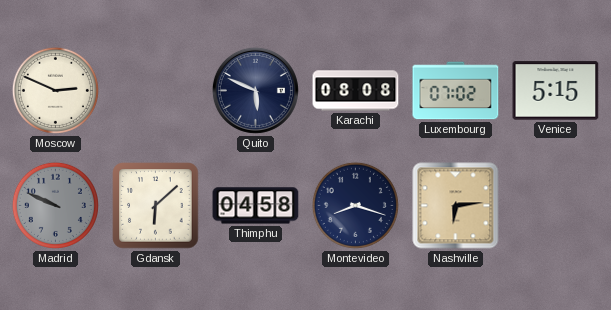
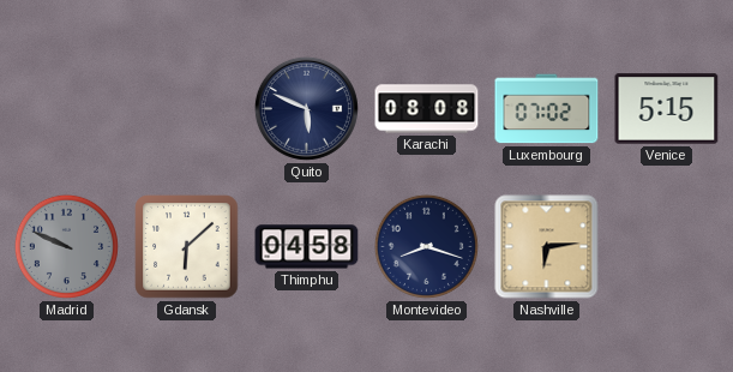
Moscow: 2:49 -> none (55, 90)
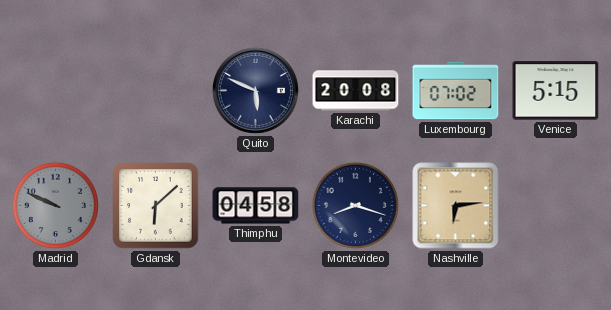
Karachi: 08:08 -> 20:08 (356, 91)
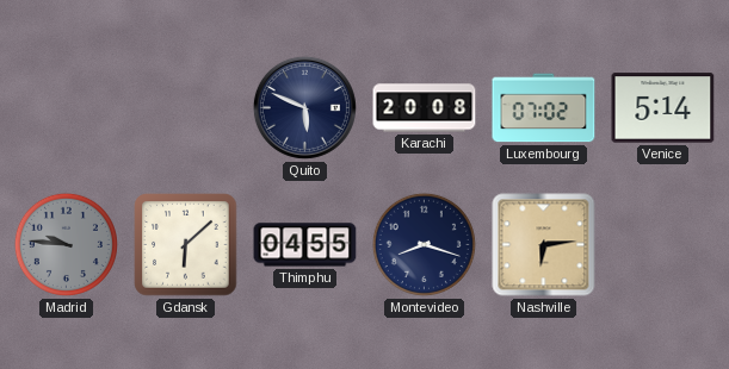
Venice: 5:15 -> 5:14 (663, 108)
Madrid: 9:49 -> 9:46 (66, 244)
Thimphu: 04:58 -> 04:55 (305, 245)
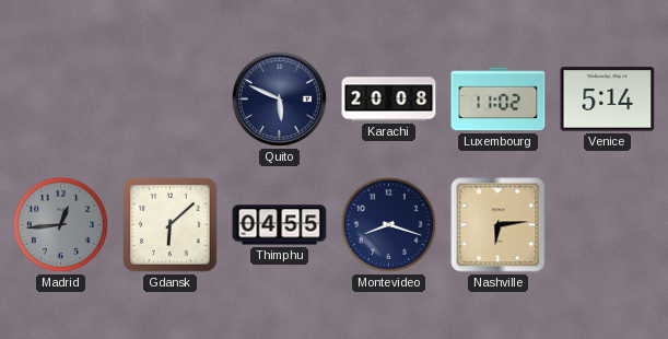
Luxembourg: 07:02 -> 11:02 (499, 100)
Madrid: 9:46 -> 12:44 (60, 224)
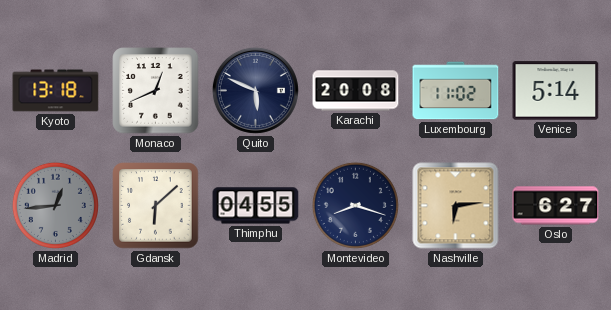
Kyoto: none -> 13:18 (56, 91)
Monaco: none -> 12:41 (156, 91)
Oslo: none -> 6:27 (556, 206)
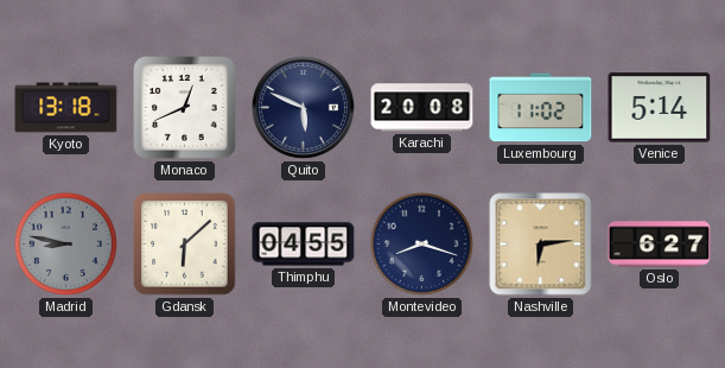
Madrid: 12:44 -> 8:47 (65, 243)
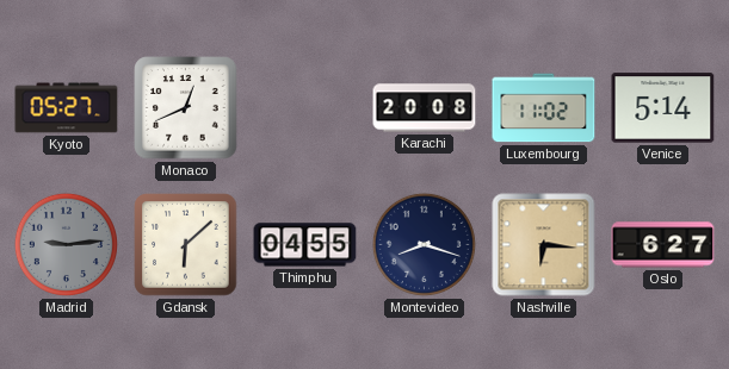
Kyoto: 13:18 -> 05:27 (67, 108)
Quito: 5:49 -> none (303, 107)
Madrid: 8:47 -> 9:14 (66, 244)
Nashville: 6:14 -> 6:16 (544, 245)
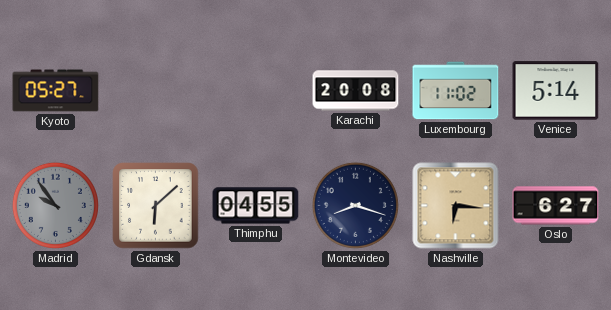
Monaco: 12:41 -> none (186, 108)
Madrid: 9:14 -> 9:54 (55, 205)
